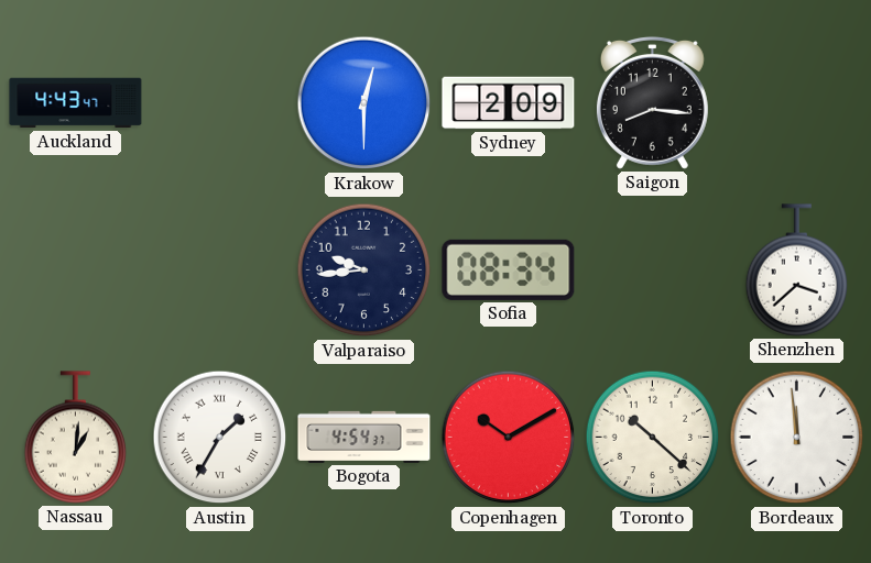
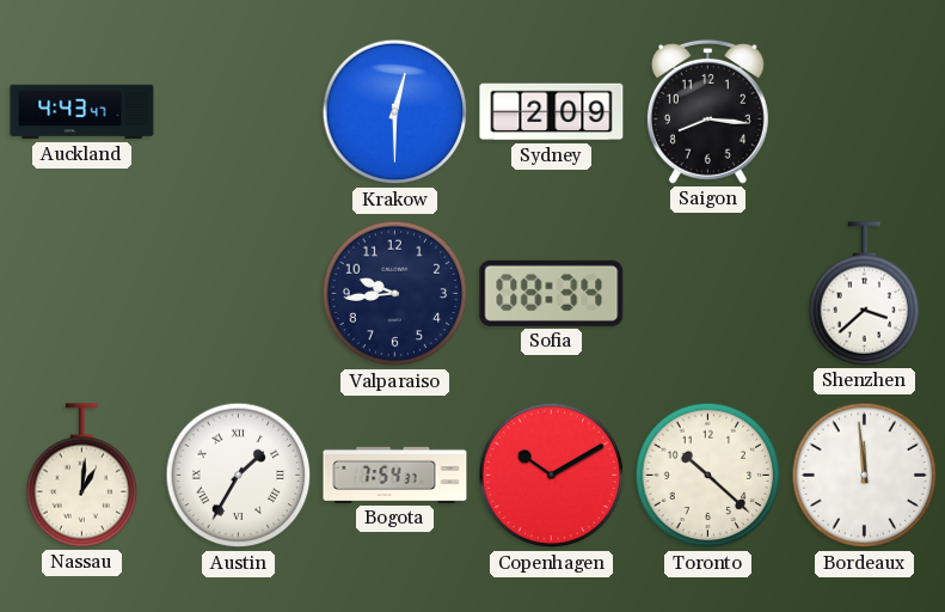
Bogota: 4:54 -> 7:54 (395, 475)
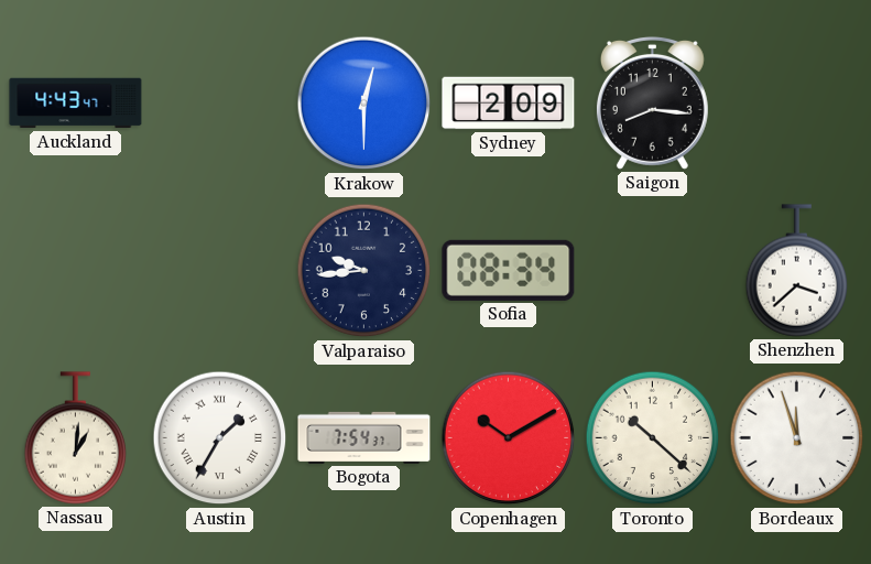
Bordeaux: 11:59 -> 11:57 (797, 438)
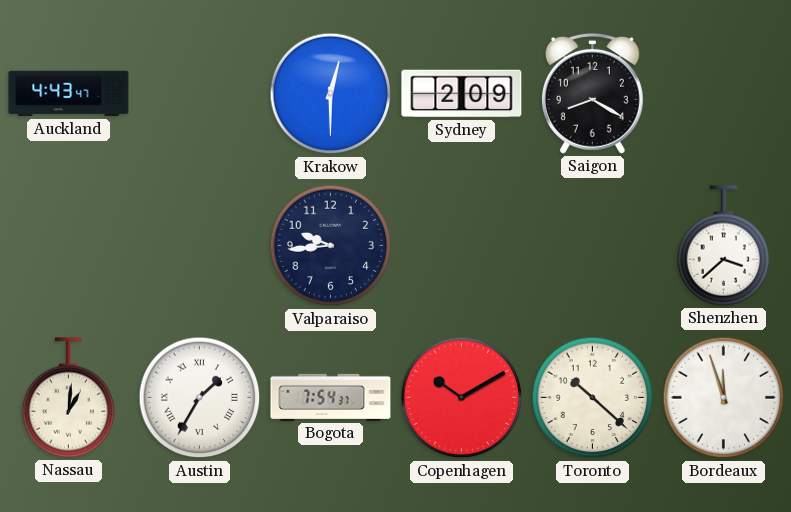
Saigon: 8:16 -> 8:20 (592, 93)
Sofia: 08:34 -> none (509, 270)
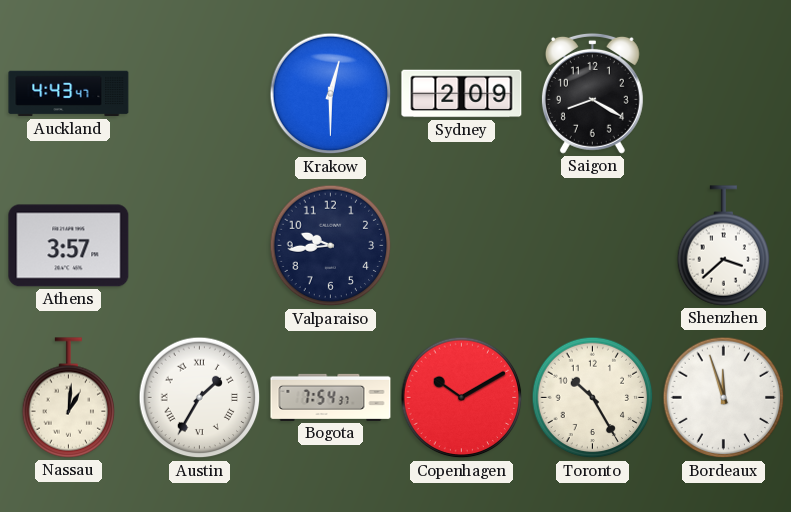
Athens: none -> 3:57 (69, 246)
Toronto: 10:22 -> 10:25 (593, 398)
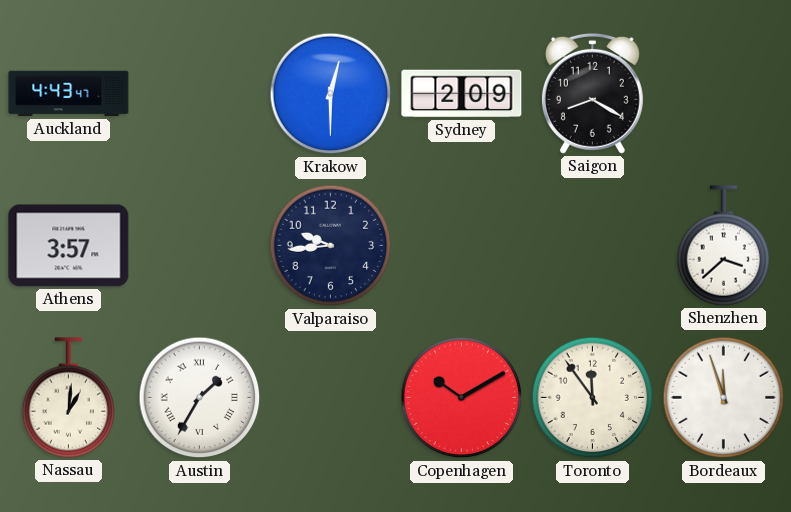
Bogota: 7:54 -> none (331, 397)
Toronto: 10:25 -> 11:54 (593, 398)
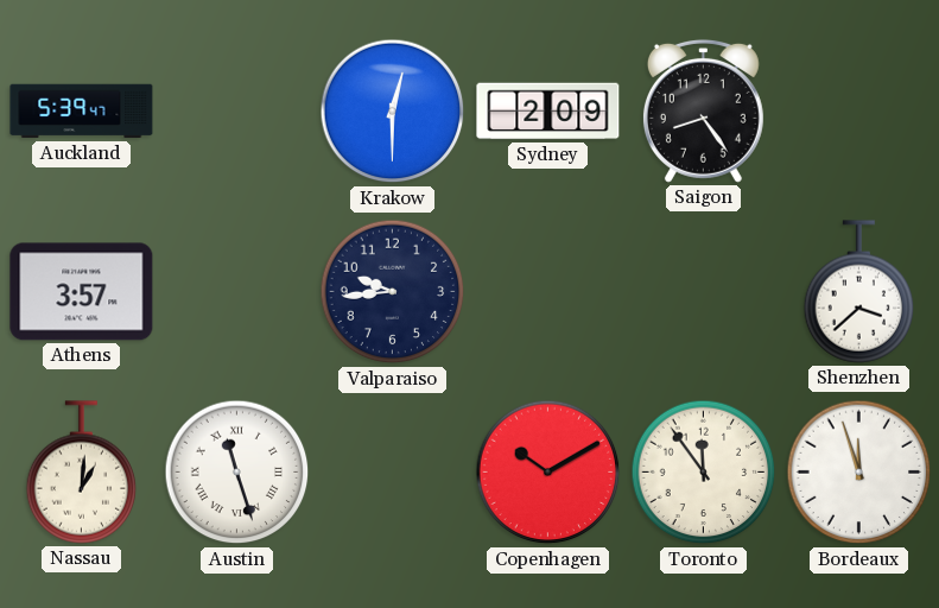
Auckland: 4:43 -> 5:39 (82, 112)
Saigon: 8:20 -> 8:24 (703, 110)
Austin: 1:35 -> 11:27 (237, 473)
